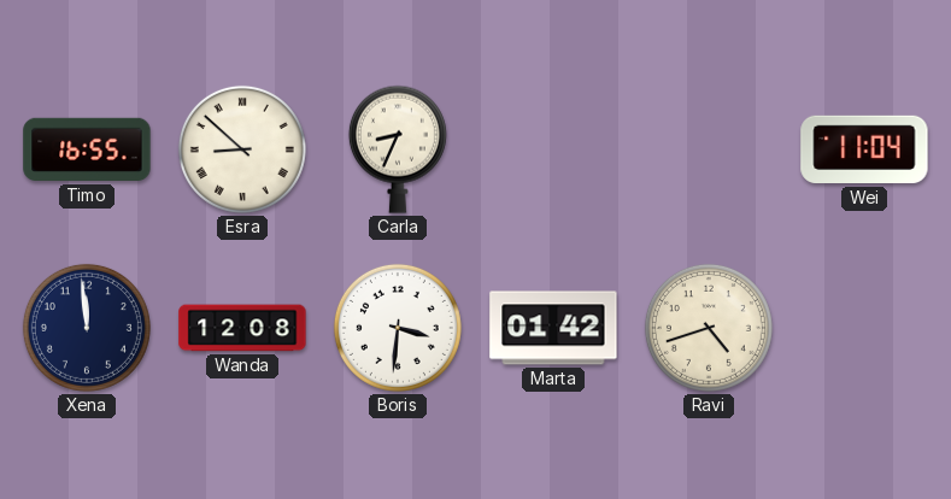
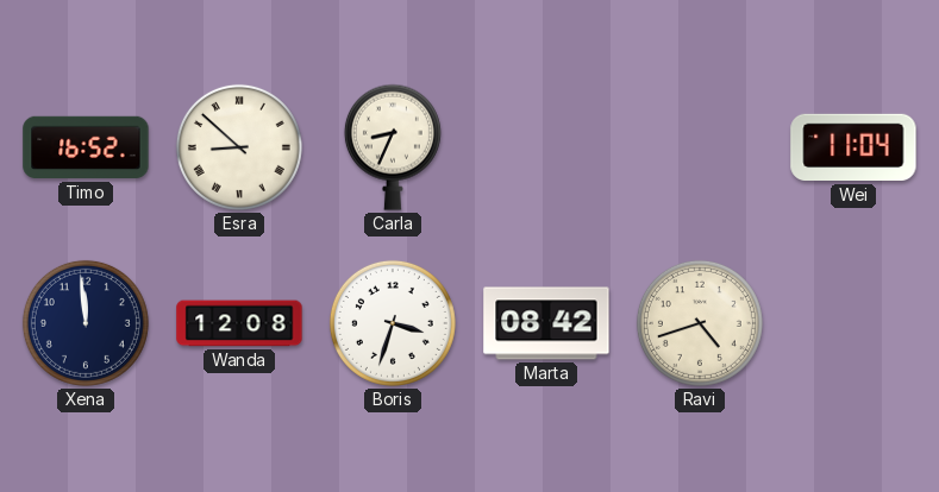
Timo: 16:55 -> 16:52 (86, 147)
Boris: 3:31 -> 3:33 (393, 323)
Marta: 01:42 -> 08:42 (546, 323)
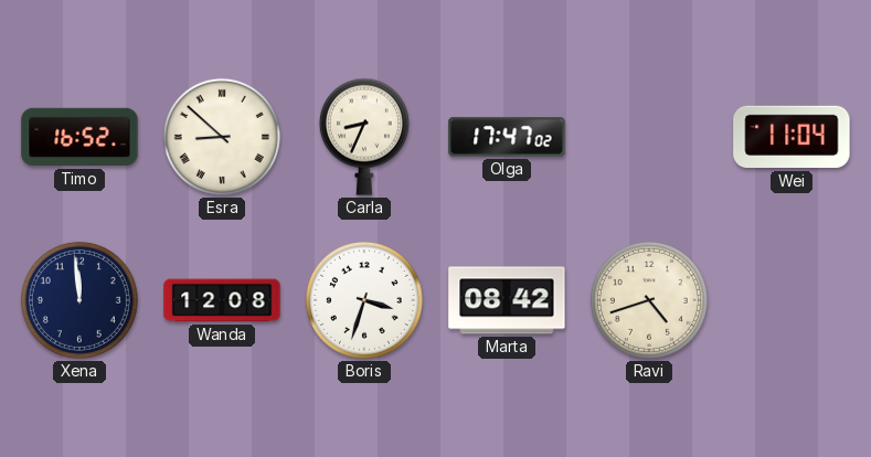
Olga: none -> 17:47 (507, 137)
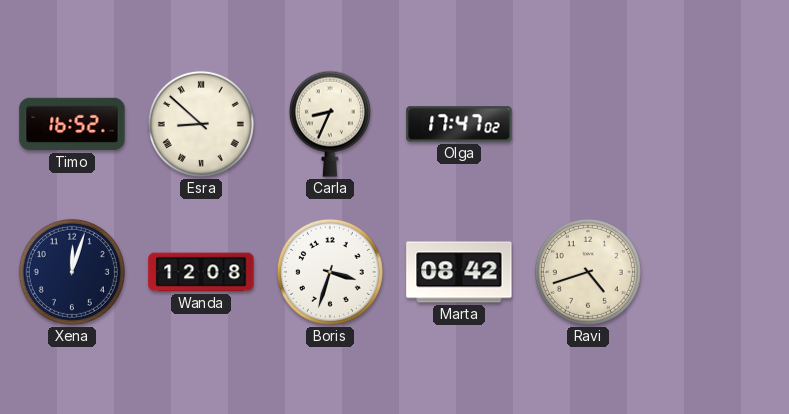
Wei: 11:04 -> none (792, 137)
Xena: 11:59 -> 12:03 (72, 272)
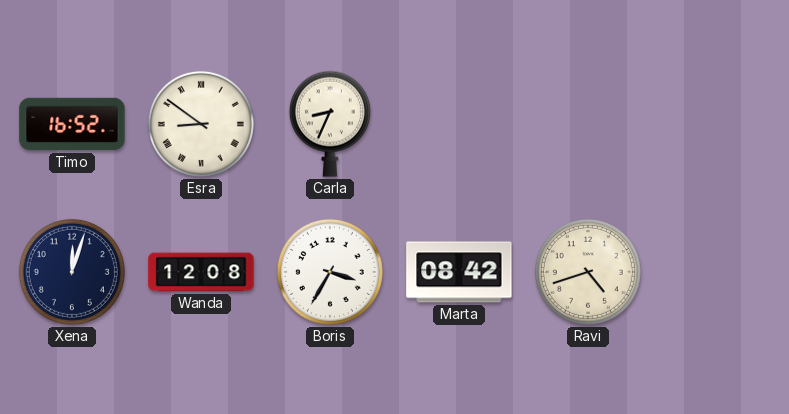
Esra: 8:52 -> 8:51 (201, 124)
Olga: 17:47 -> none (459, 124)
Boris: 3:33 -> 3:35 (330, 272)
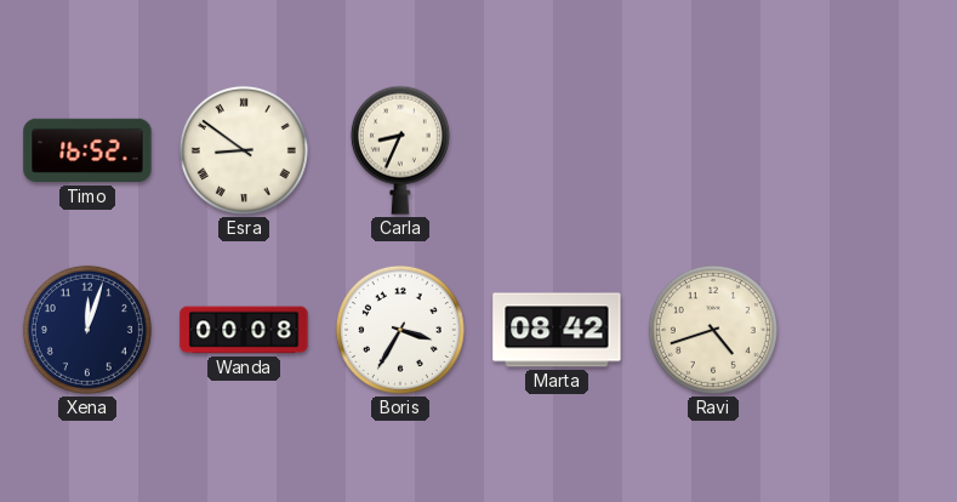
Wanda: 12:08 -> 00:08 (244, 330)
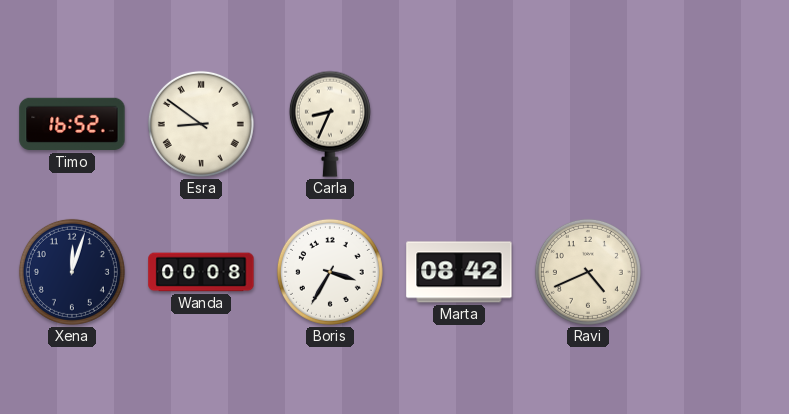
Ravi: 4:42 -> 4:41 (588, 272)
